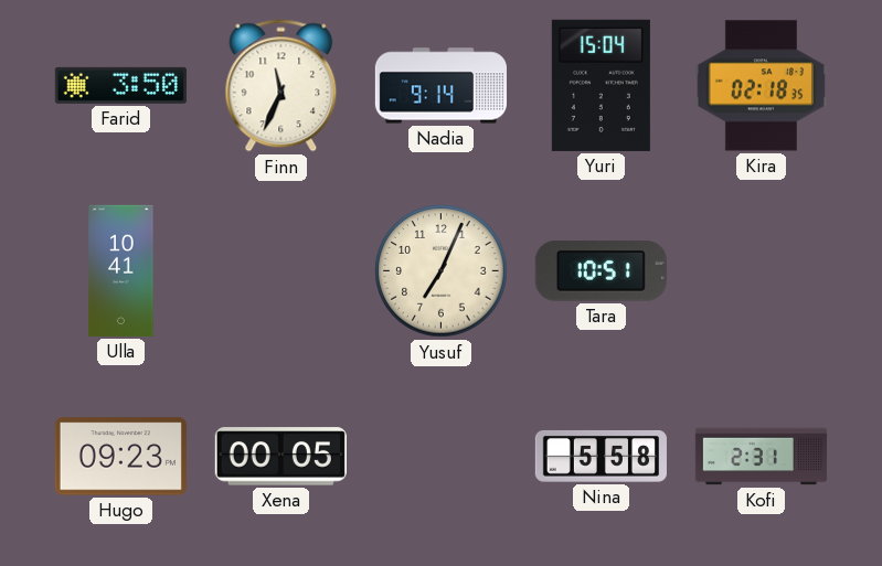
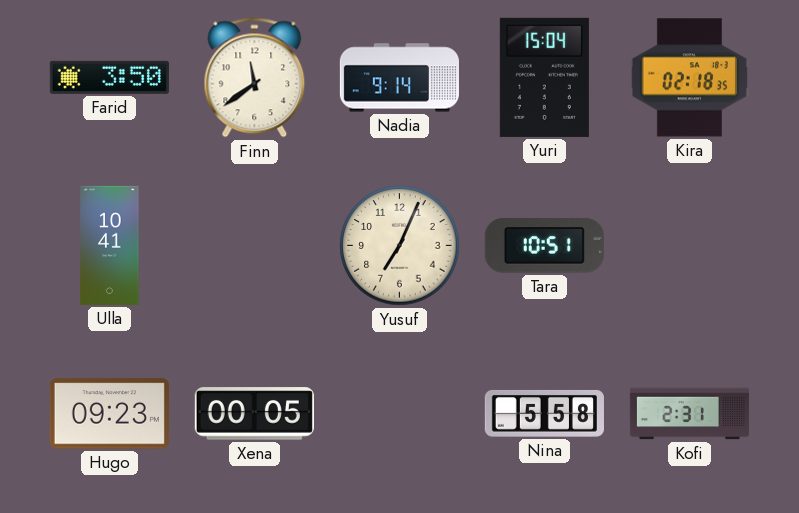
Finn: 11:34 -> 11:39 (255, 78)
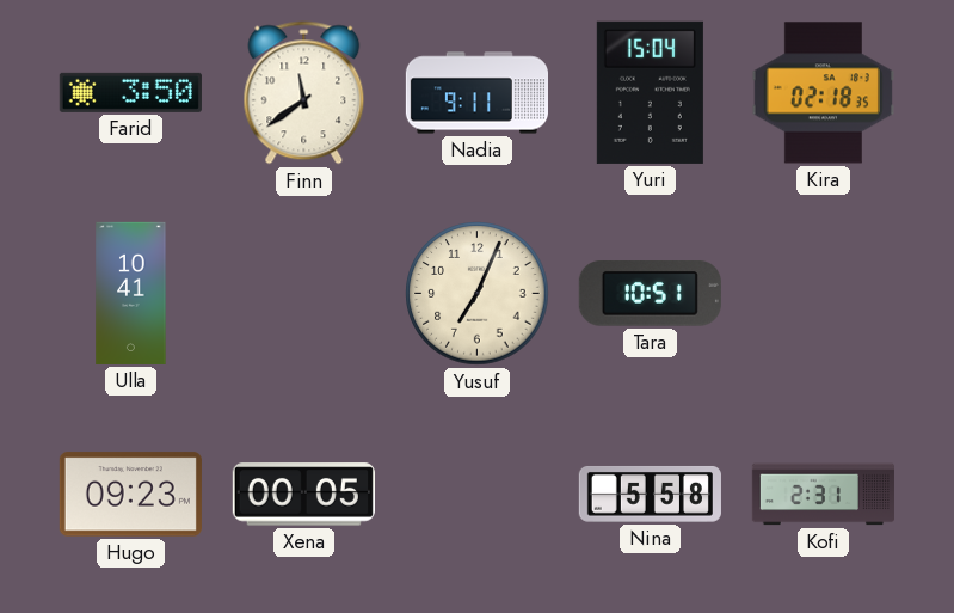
Nadia: 9:14 -> 9:11 (476, 93)
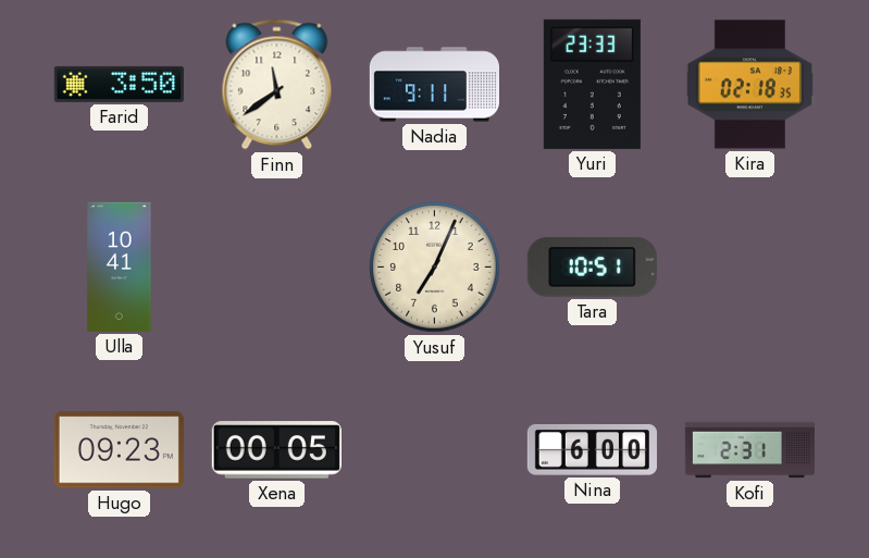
Yuri: 15:04 -> 23:33 (592, 84)
Nina: 5:58 -> 6:00 (592, 449)
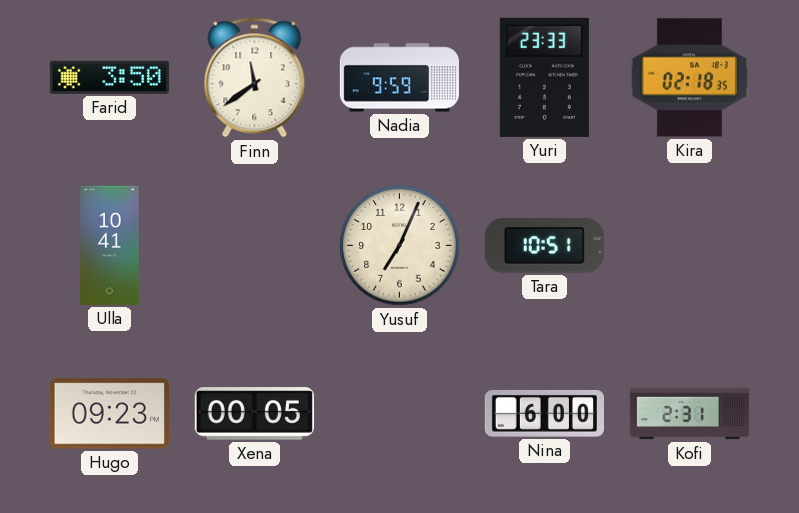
Nadia: 9:11 -> 9:59 (399, 78)
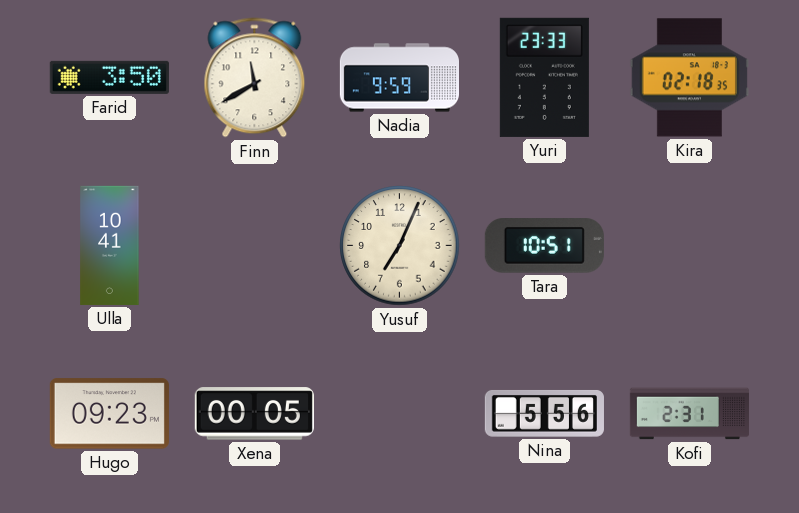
Finn: 11:39 -> 11:40 (255, 78)
Nina: 6:00 -> 5:56 (544, 413)
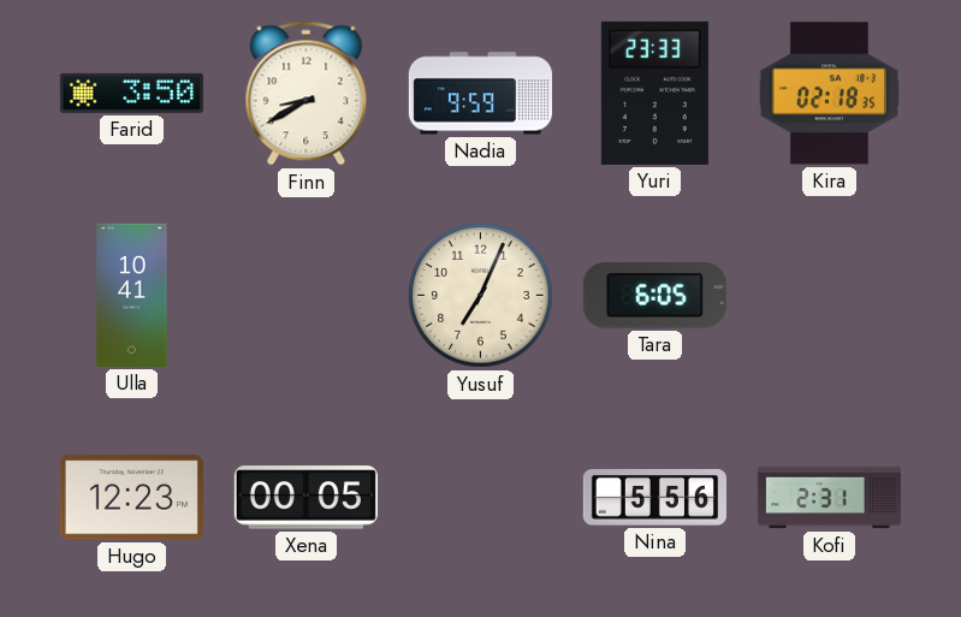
Finn: 11:40 -> 8:40 (307, 94)
Tara: 10:51 -> 6:05 (654, 296)
Hugo: 09:23 -> 12:23 (131, 498)
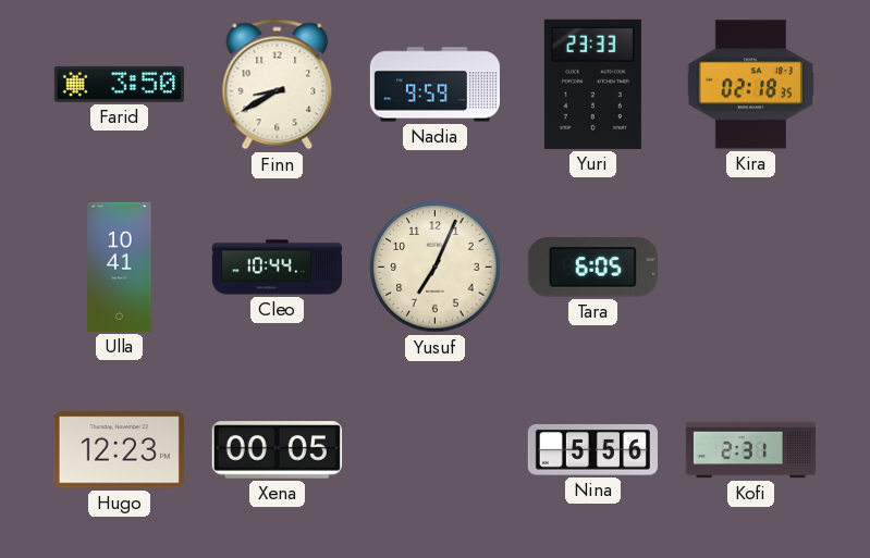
Cleo: none -> 10:44 (277, 268)
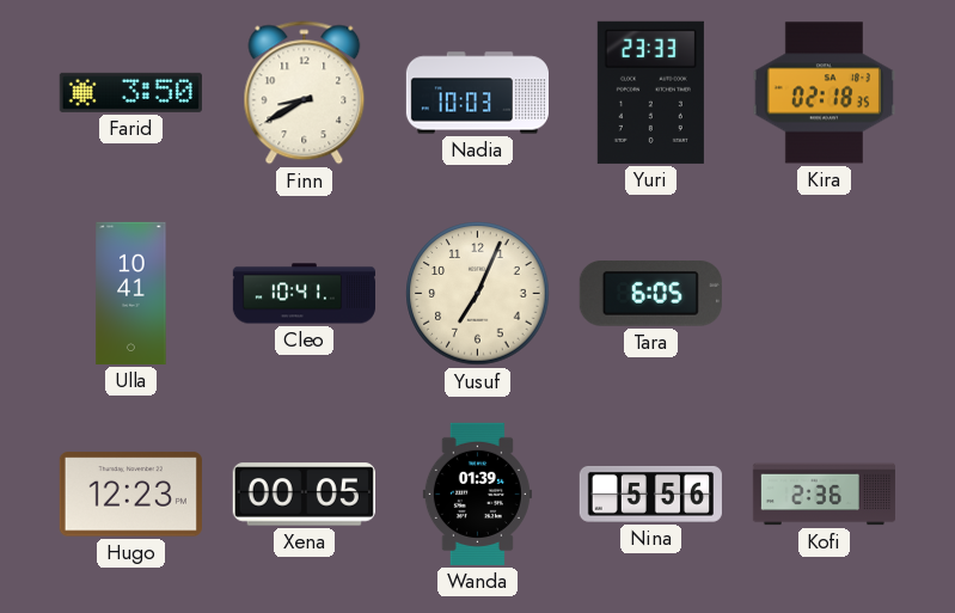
Nadia: 9:59 -> 10:03 (477, 93)
Cleo: 10:44 -> 10:41 (304, 294)
Wanda: none -> 01:39 (477, 494)
Kofi: 2:31 -> 2:36 (824, 495)
